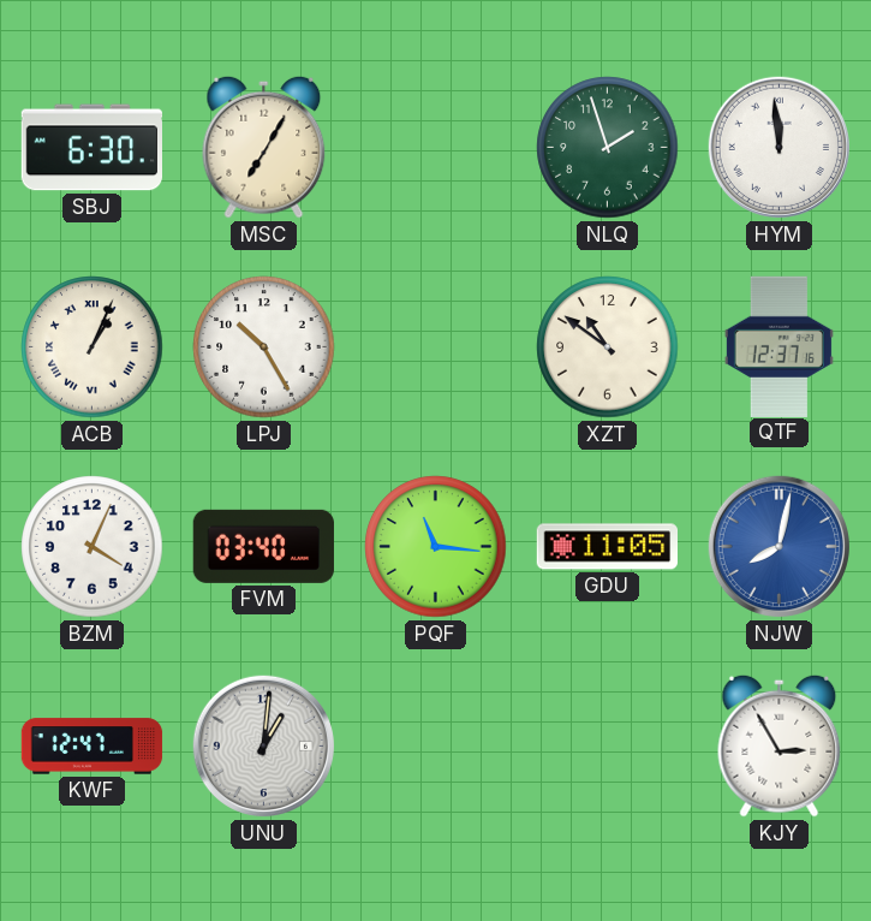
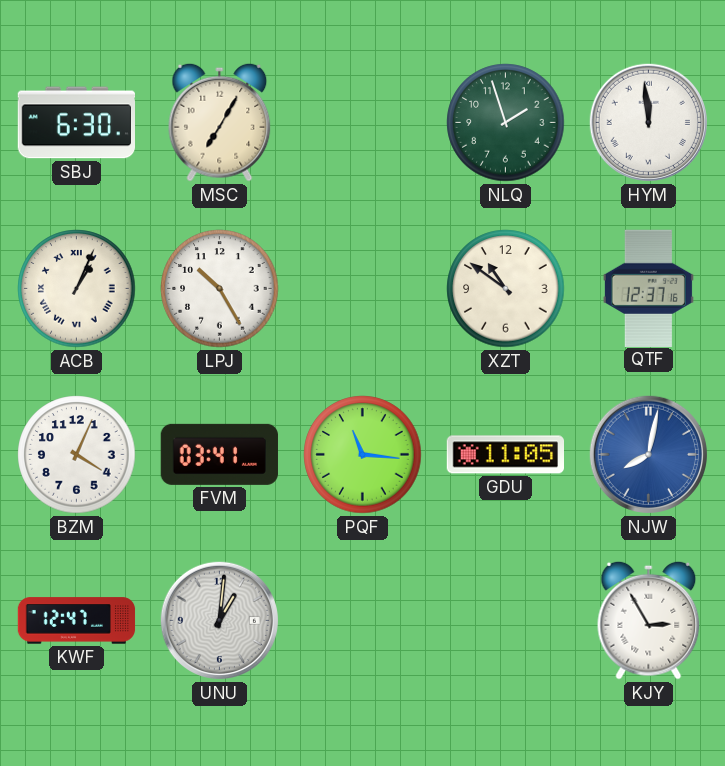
FVM: 03:40 -> 03:41 (219, 454)
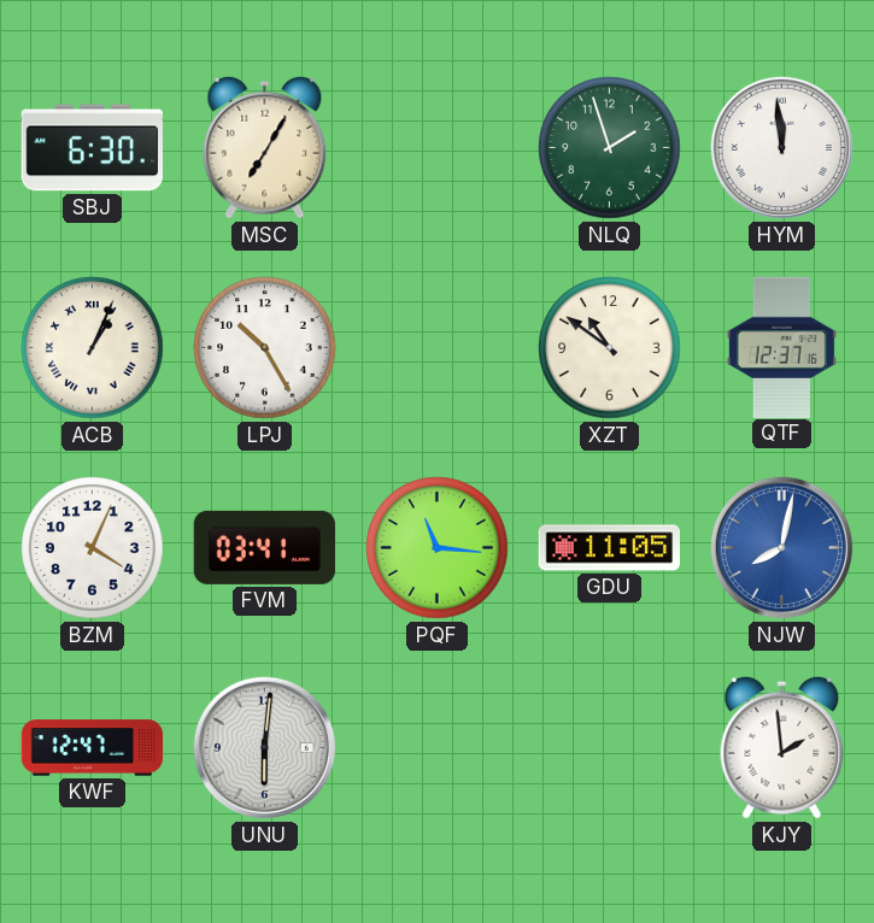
UNU: 1:01 -> 6:01 (264, 747)
KJY: 2:55 -> 1:59 (782, 747)
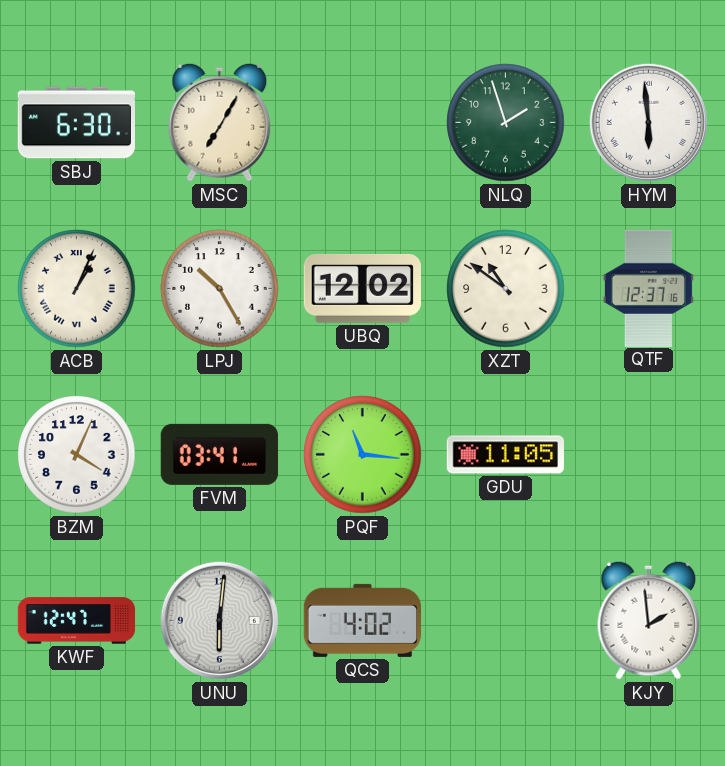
HYM: 11:59 -> 5:59 (648, 122)
UBQ: none -> 12:02 (362, 288)
NJW: 8:02 -> none (781, 547)
QCS: none -> 4:02 (363, 620)
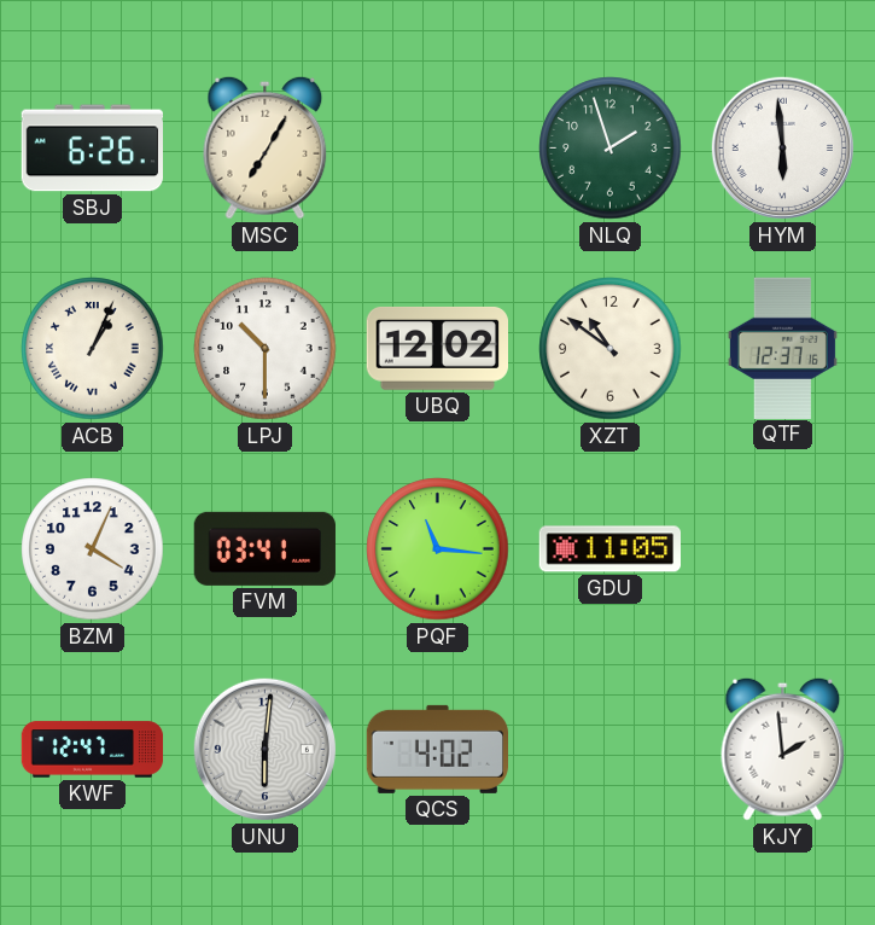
SBJ: 6:30 -> 6:26 (92, 149)
LPJ: 10:25 -> 10:30 (266, 349)
